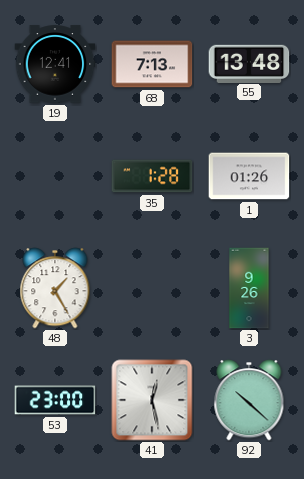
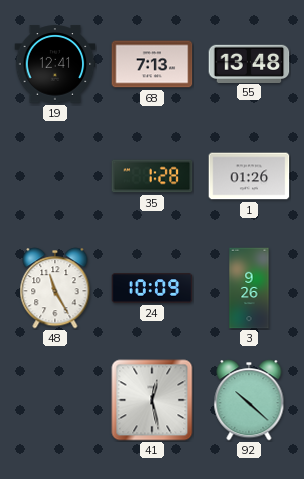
48: 1:25 -> 11:25 (55, 288)
24: none -> 10:09 (152, 288)
53: 23:00 -> none (55, 400)
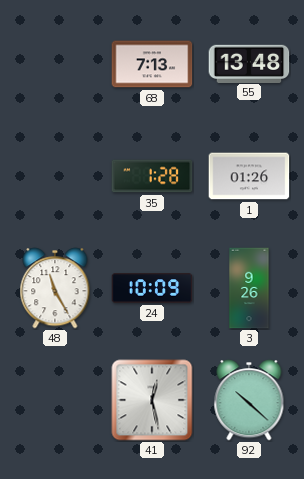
19: 12:41 -> none (55, 64)
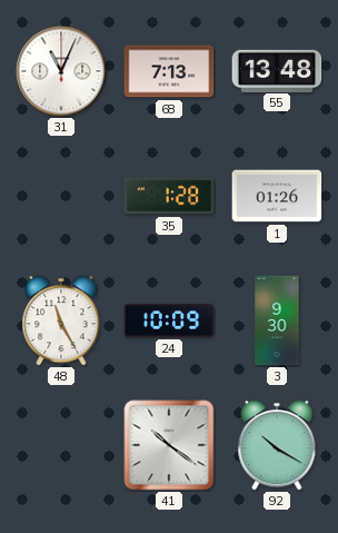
31: none -> 11:04 (61, 71)
3: 9:26 -> 9:30 (277, 320)
41: 12:28 -> 10:21 (169, 445)
92: 10:22 -> 10:20 (277, 445)
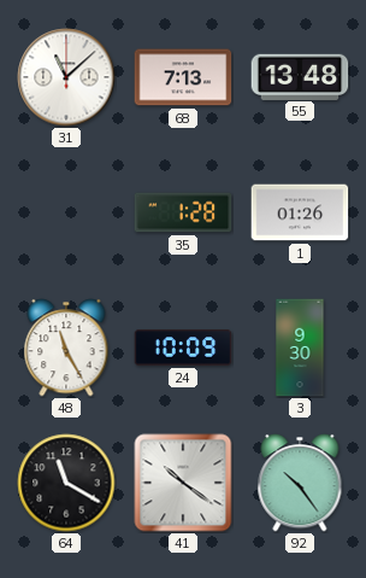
31: 11:04 -> 11:08 (66, 77)
64: none -> 11:20 (66, 483)
92: 10:20 -> 10:24 (300, 483)
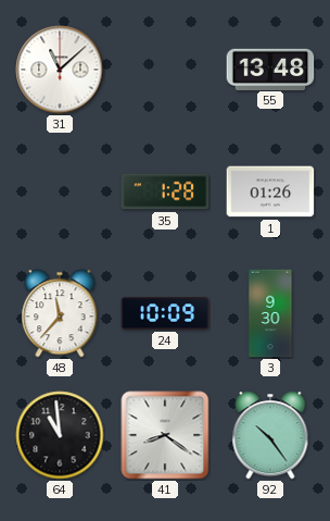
68: 7:13 -> none (183, 77)
48: 11:25 -> 11:37 (60, 313)
64: 11:20 -> 10:59 (60, 435)
41: 10:21 -> 8:21 (165, 435)
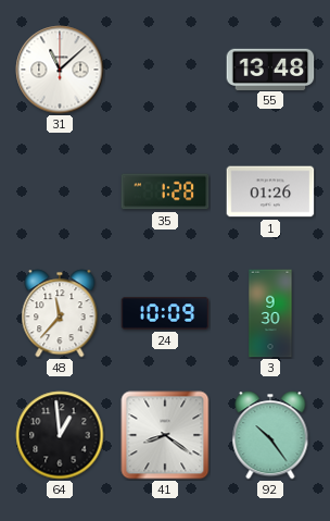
64: 10:59 -> 12:59 (60, 435)
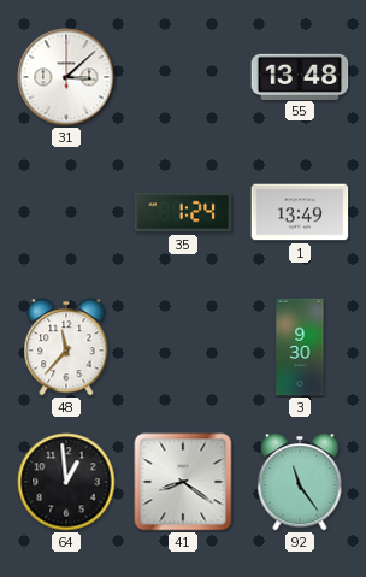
31: 11:08 -> 3:08 (66, 77)
35: 1:28 -> 1:24 (183, 212)
1: 01:26 -> 13:49 (300, 212)
24: 10:09 -> none (165, 313)
92: 10:24 -> 11:24 (300, 482)
